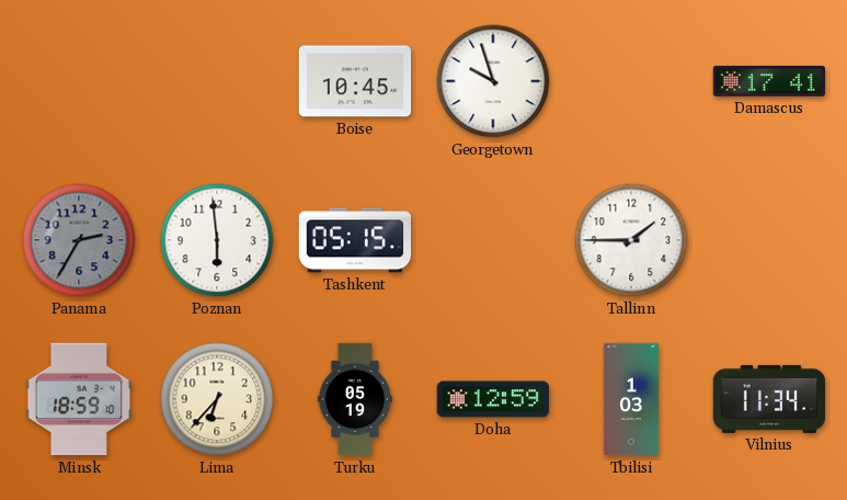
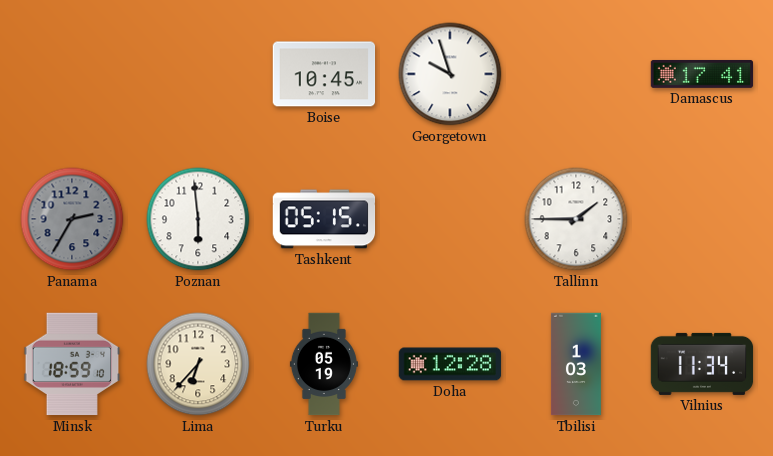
Doha: 12:59 -> 12:28 (450, 364)
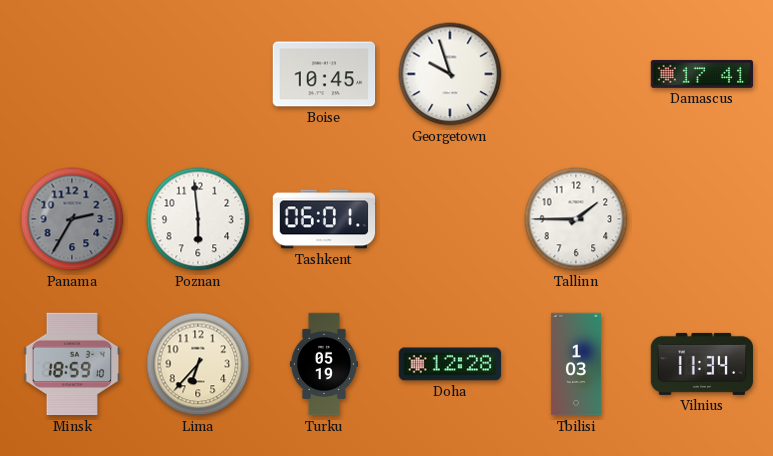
Tashkent: 05:15 -> 06:01 (324, 219)
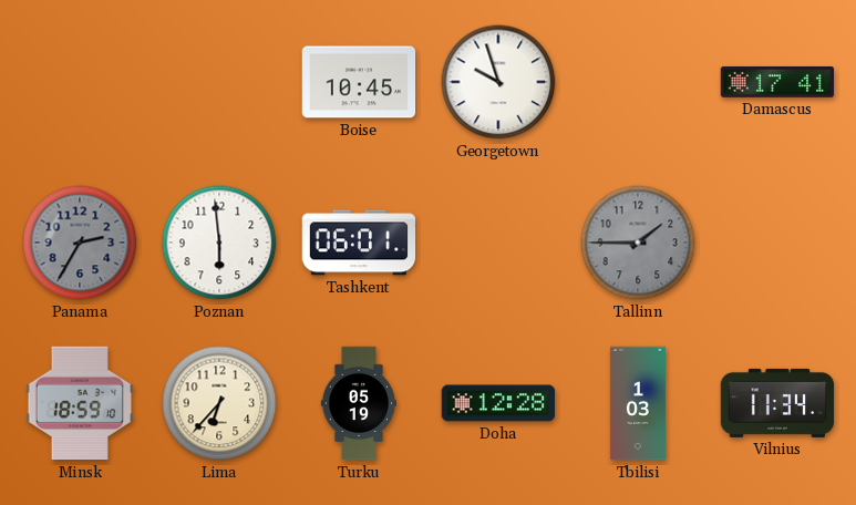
Tallinn dial: white -> grey (638, 243)
